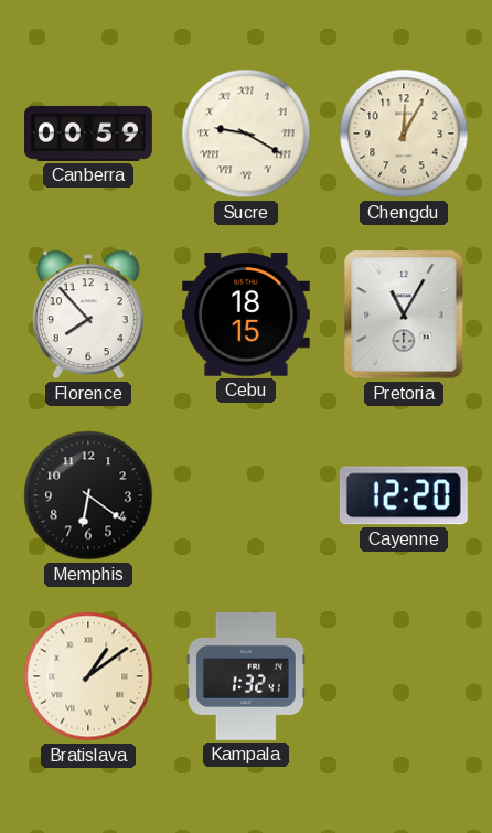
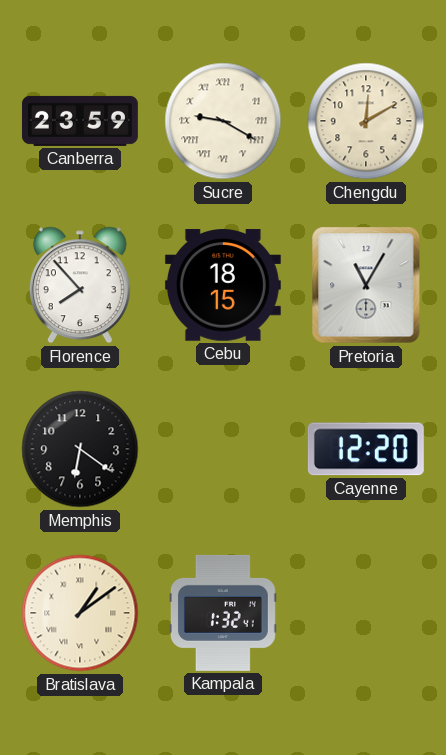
Canberra: 00:59 -> 23:59 (80, 121)
Chengdu: 12:05 -> 12:10 (366, 121)
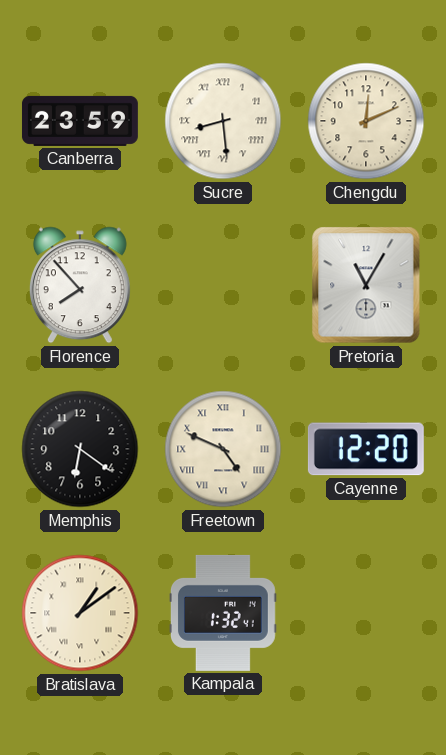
Sucre: 9:20 -> 8:29 (223, 121)
Chengdu: 12:10 -> 12:11 (366, 121)
Cebu: 18:15 -> none (223, 285)
Freetown: none -> 4:49 (223, 449)
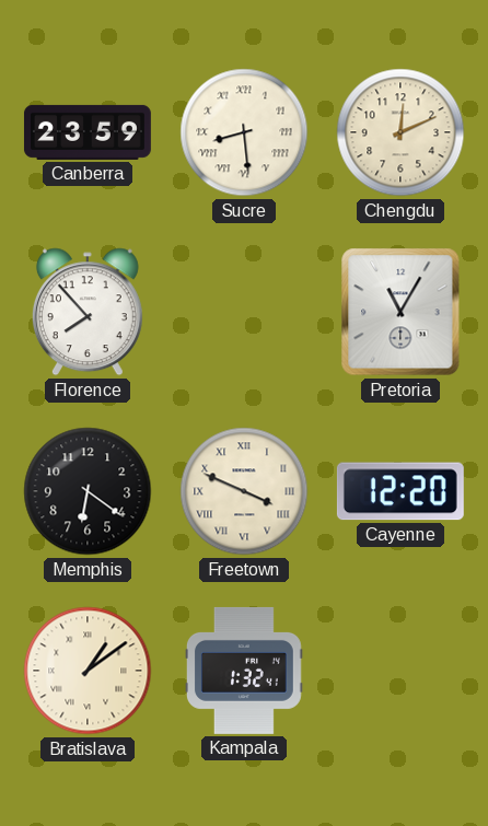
Freetown: 4:49 -> 3:49 (244, 491)
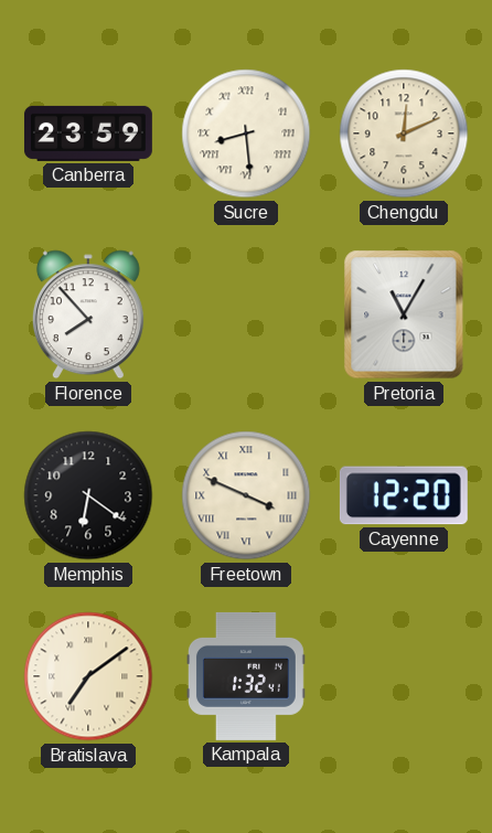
Bratislava: 1:09 -> 7:09 (88, 676)
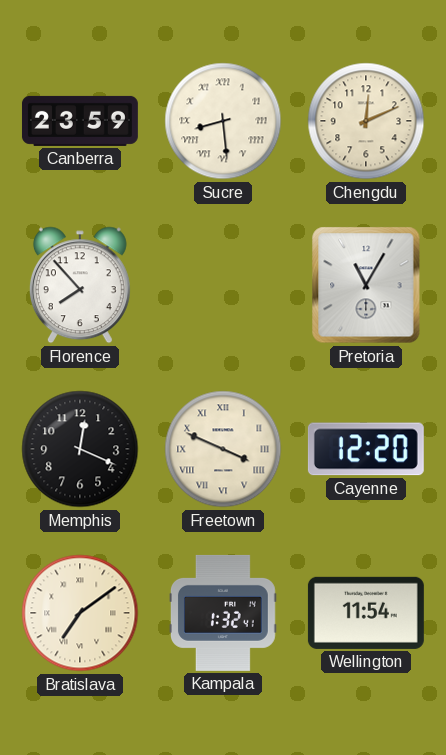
Memphis: 6:21 -> 12:19 (80, 449)
Wellington: none -> 11:54 (366, 613)
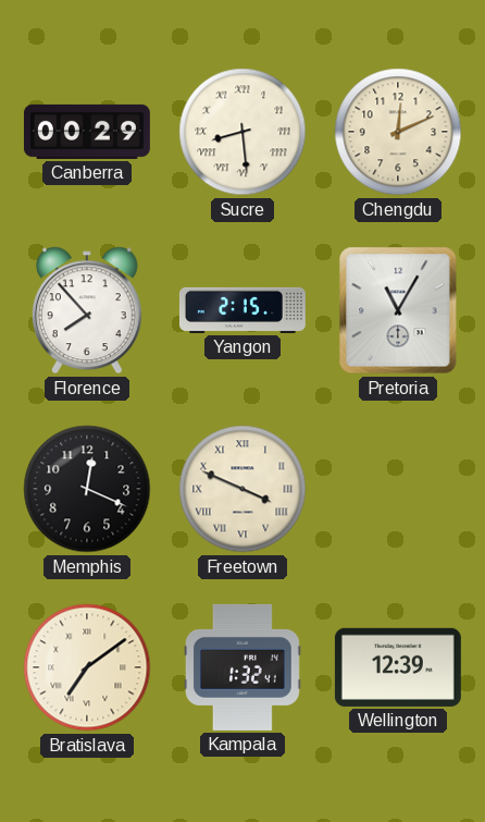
Canberra: 23:59 -> 00:29 (87, 132)
Yangon: none -> 2:15 (242, 310)
Cayenne: 12:20 -> none (366, 449)
Wellington: 11:54 -> 12:39 (398, 667)
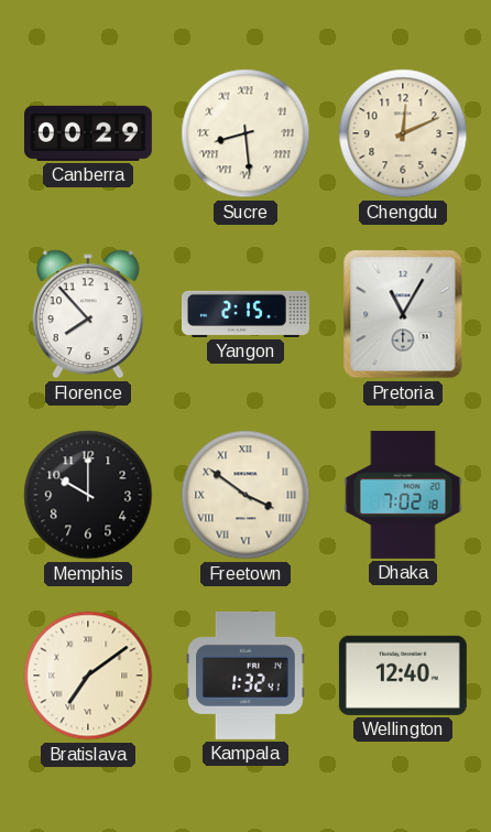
Memphis: 12:19 -> 10:00 (88, 495)
Freetown: 3:49 -> 3:51 (245, 495)
Dhaka: none -> 7:02 (403, 495)
Wellington: 12:39 -> 12:40 (403, 676)
